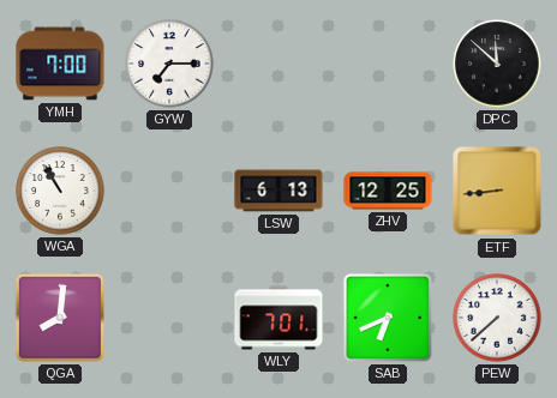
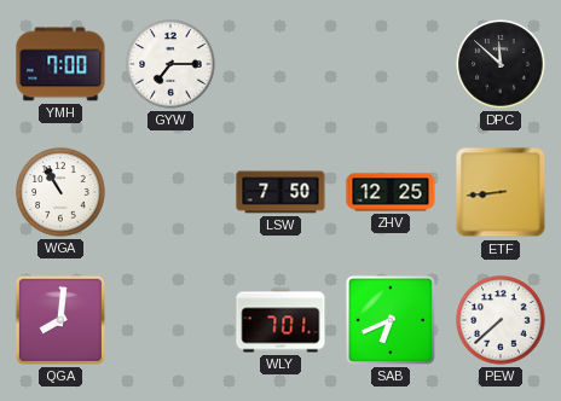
LSW: 6:13 -> 7:50 (280, 192)
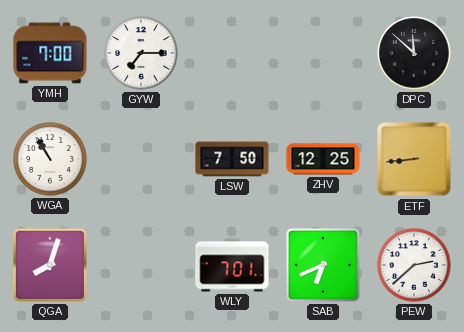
QGA: 8:01 -> 8:03 (50, 265)
PEW: 7:38 -> 2:38 (414, 265)
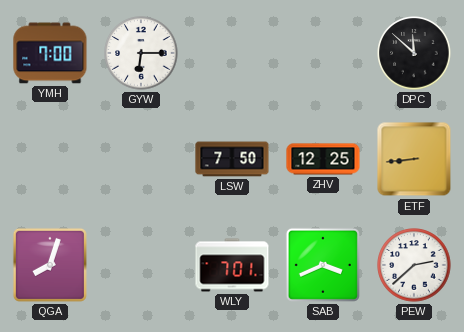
GYW: 7:15 -> 6:15 (141, 53)
WGA: 10:55 -> none (50, 159)
SAB: 6:41 -> 3:41 (323, 265)
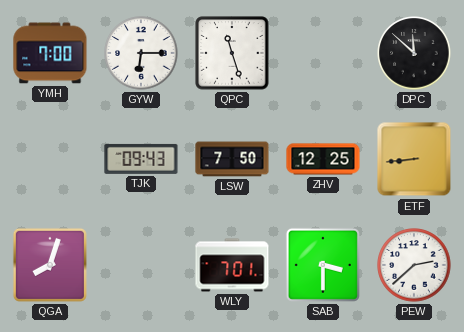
QPC: none -> 11:27 (232, 53)
TJK: none -> 09:43 (141, 159)
SAB: 3:41 -> 3:30 (323, 265)
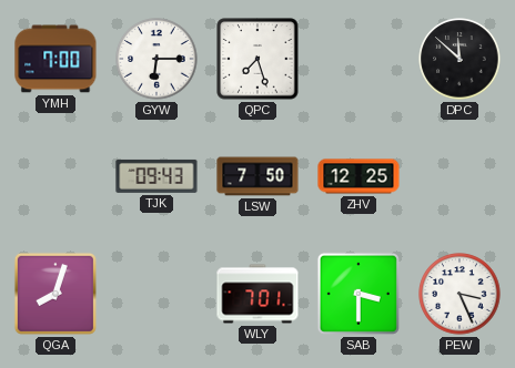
QPC: 11:27 -> 7:27 (257, 59)
ETF: 8:44 -> none (414, 159)
PEW: 2:38 -> 3:26 (460, 294)
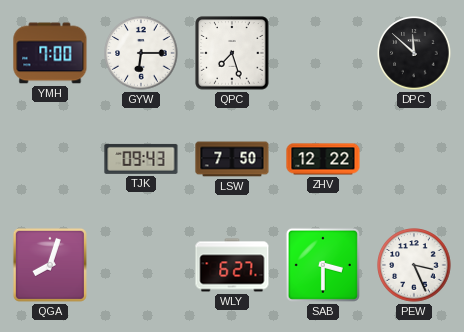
ZHV: 12:25 -> 12:22 (323, 159)
WLY: 7:01 -> 6:27 (232, 265)
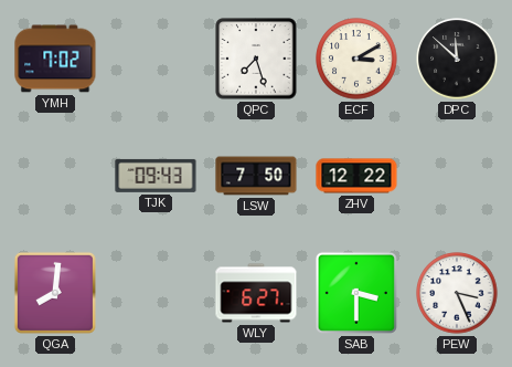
YMH: 7:00 -> 7:02 (55, 59)
GYW: 6:15 -> none (141, 53)
ECF: none -> 3:10 (356, 59)
QGA: 8:03 -> 8:01 (55, 293)
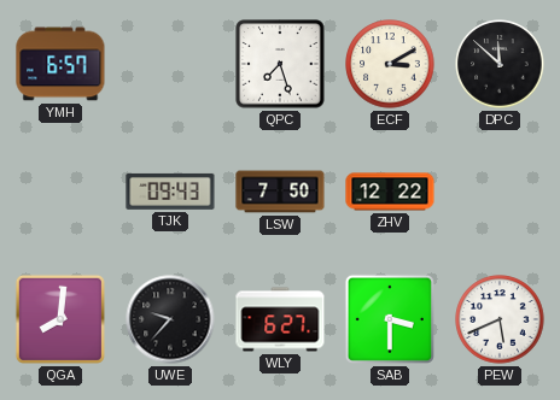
YMH: 7:02 -> 6:57 (60, 64)
UWE: none -> 9:37 (170, 319)
PEW: 3:26 -> 5:41 (500, 319)
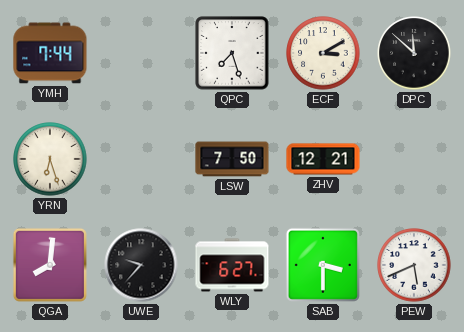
YMH: 6:57 -> 7:44 (50, 53)
YRN: none -> 6:27 (50, 159)
TJK: 09:43 -> none (170, 192)
ZHV: 12:22 -> 12:21 (323, 159)
